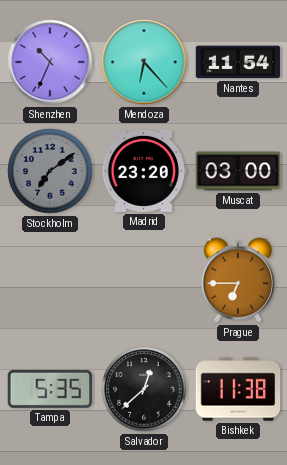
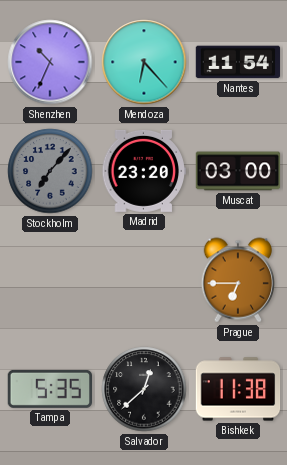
Stockholm: 7:09 -> 7:07 (50, 171)
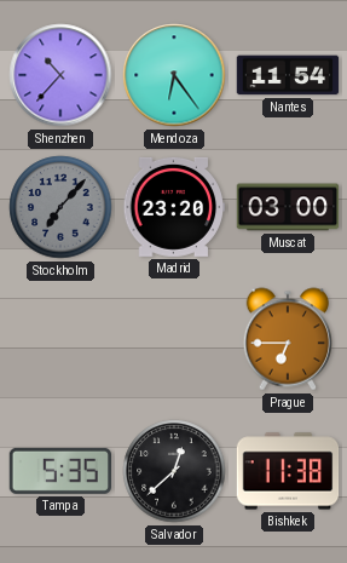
Shenzhen: 10:34 -> 10:37 (60, 75)
Mendoza: 6:23 -> 6:24 (174, 75)
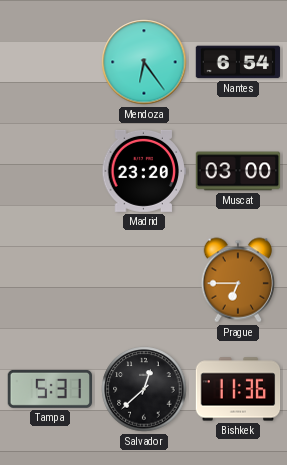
Shenzhen: 10:37 -> none (60, 75)
Nantes: 11:54 -> 6:54 (238, 62)
Stockholm: 7:07 -> none (60, 207)
Tampa: 5:35 -> 5:31 (49, 389)
Bishkek: 11:38 -> 11:36 (238, 389)
